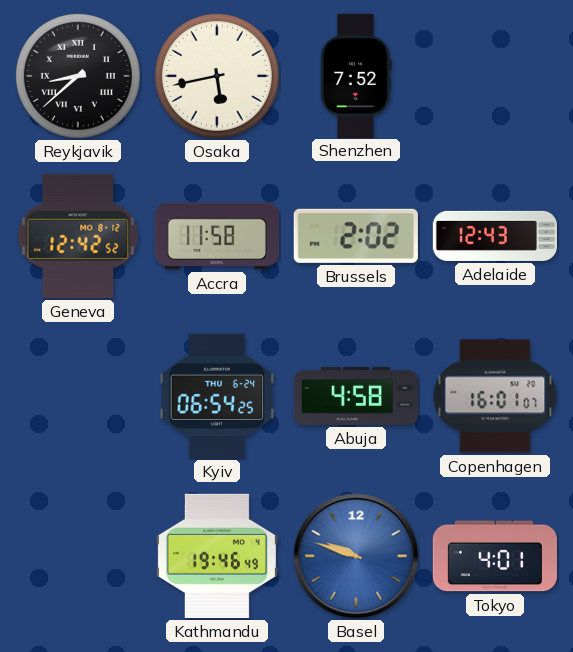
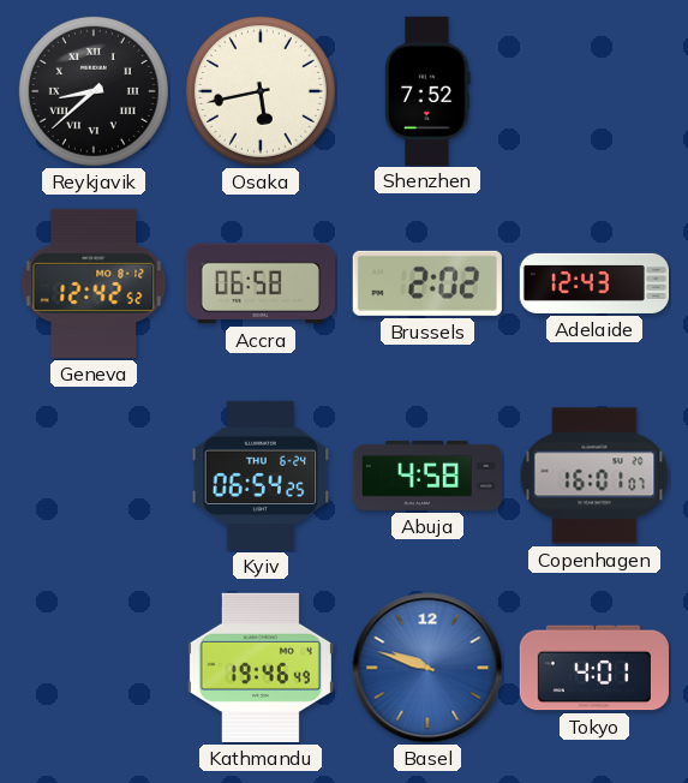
Accra: 11:58 -> 06:58 (261, 283)
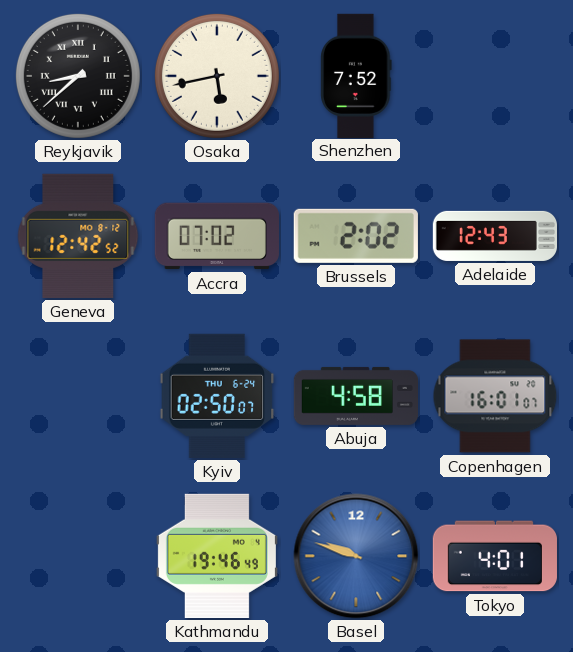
Accra: 06:58 -> 07:02 (217, 236)
Kyiv: 06:54 -> 02:50 (217, 396)
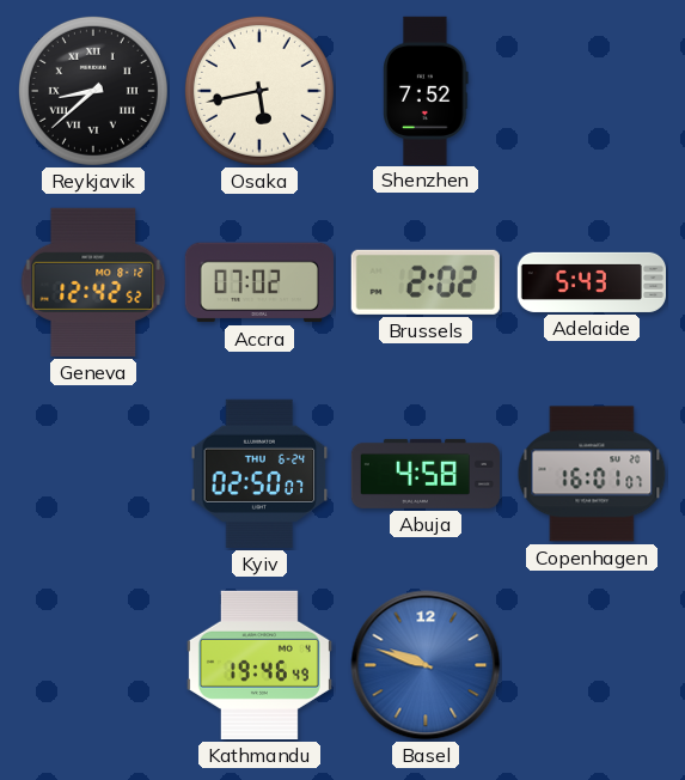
Adelaide: 12:43 -> 5:43 (591, 282)
Tokyo: 4:01 -> none (495, 556)
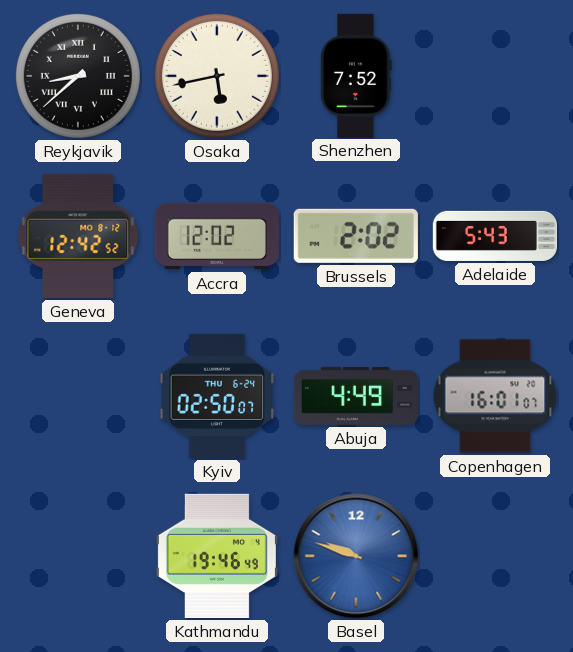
Accra: 07:02 -> 12:02 (217, 236)
Abuja: 4:58 -> 4:49 (355, 396)
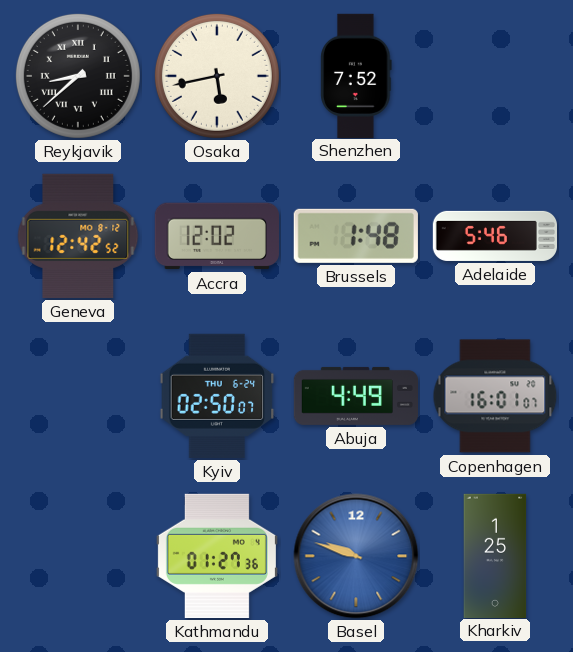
Brussels: 2:02 -> 1:48 (356, 236)
Adelaide: 5:43 -> 5:46 (494, 236)
Kathmandu: 19:46 -> 01:27 (217, 556)
Kharkiv: none -> 1:25 (495, 555)
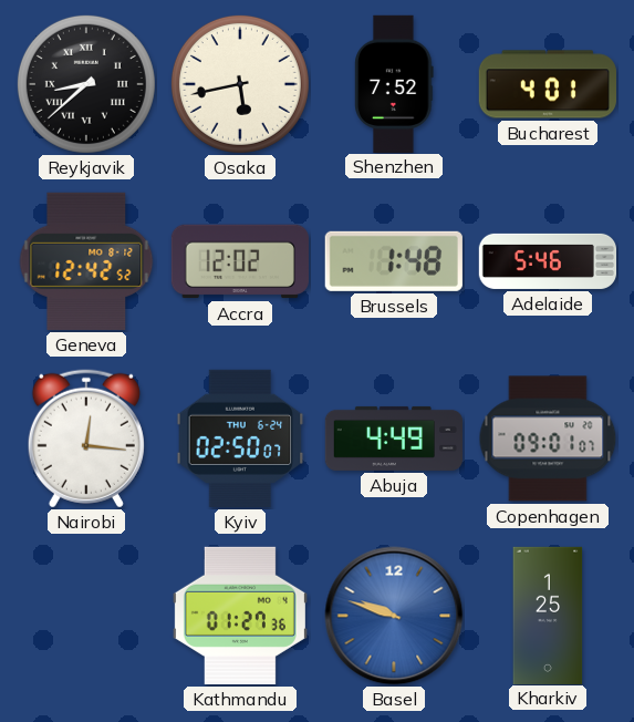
Bucharest: none -> 4:01 (548, 84)
Nairobi: none -> 12:16 (86, 439)
Copenhagen: 16:01 -> 09:01 (548, 439)
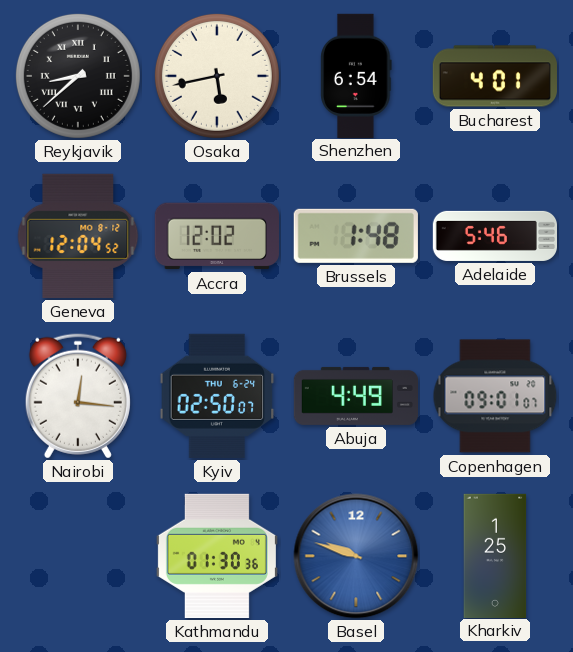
Shenzhen: 7:52 -> 6:54 (356, 75)
Geneva: 12:42 -> 12:04 (78, 236)
Kathmandu: 01:27 -> 01:30 (217, 556)
